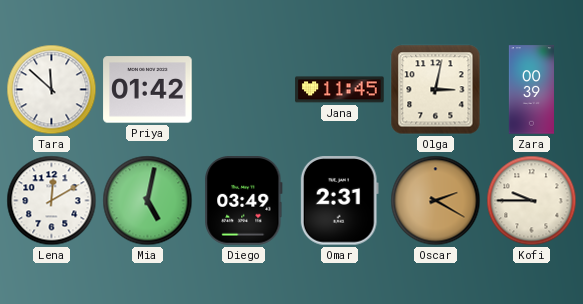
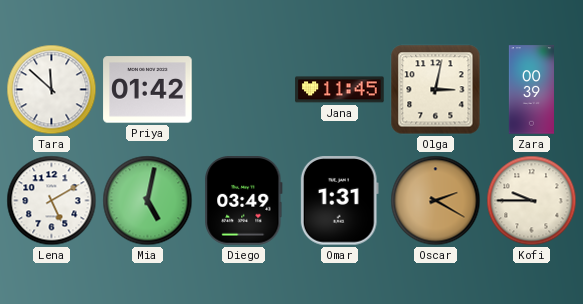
Lena: 12:10 -> 5:10 (52, 201)
Omar: 2:31 -> 1:31 (339, 201)
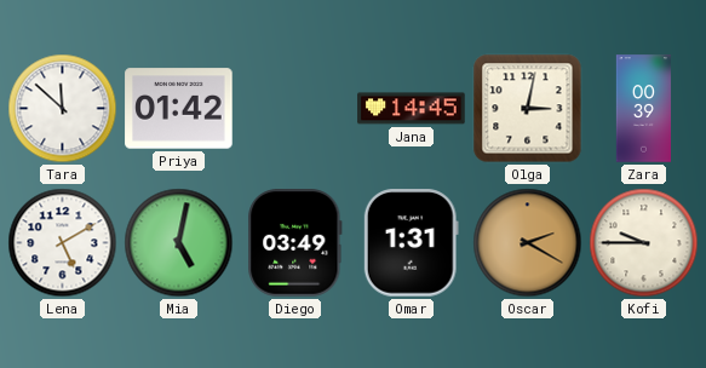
Jana: 11:45 -> 14:45 (412, 109)
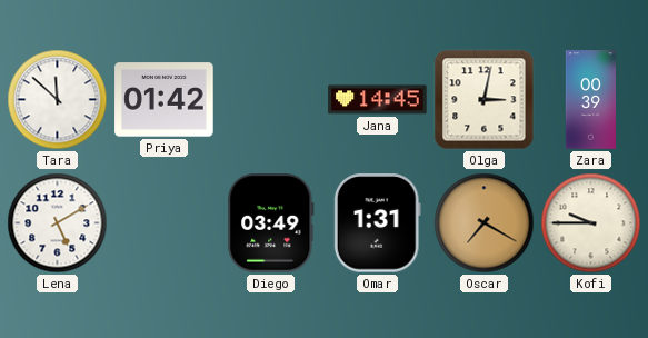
Mia: 5:02 -> none (179, 243)
Oscar: 2:20 -> 7:20 (485, 223)
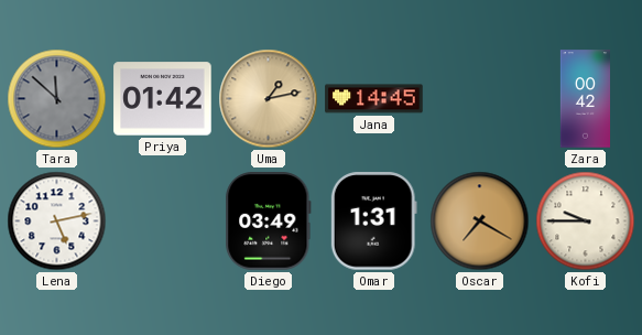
Tara dial: white -> grey (57, 99)
Uma: none -> 1:13 (269, 99)
Olga: 3:02 -> none (485, 100)
Zara: 00:39 -> 00:42 (585, 99)
Lena: 5:10 -> 5:13 (57, 221)
